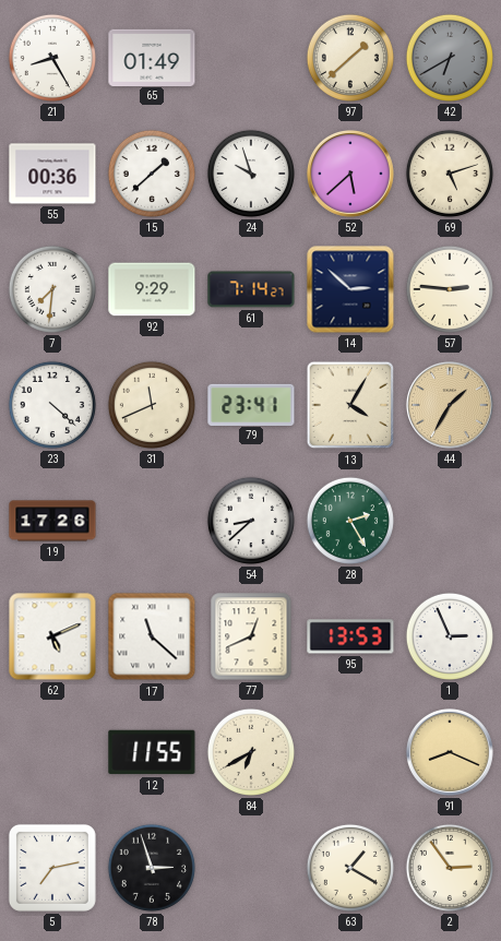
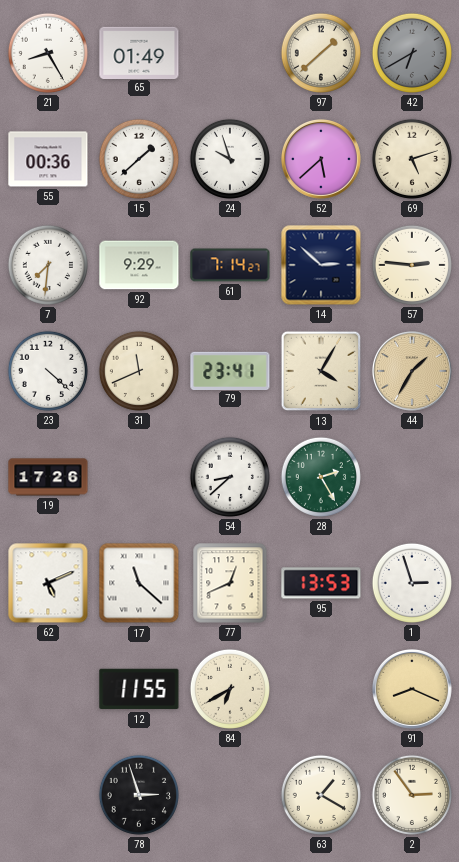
1: 2:56 -> 2:57 (412, 583)
5: 7:13 -> none (52, 868)
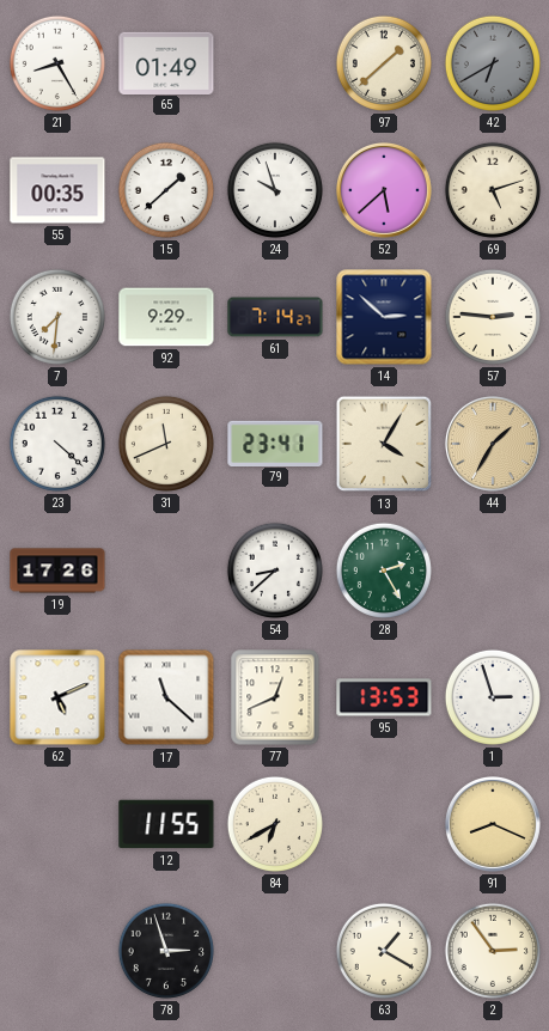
55: 00:36 -> 00:35 (57, 190)
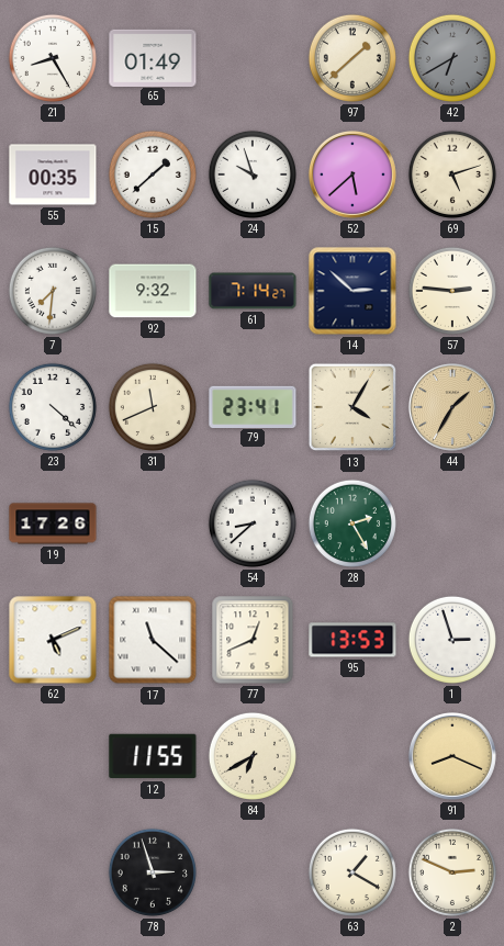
92: 9:29 -> 9:32 (153, 291)
2: 2:54 -> 2:49 (452, 872)
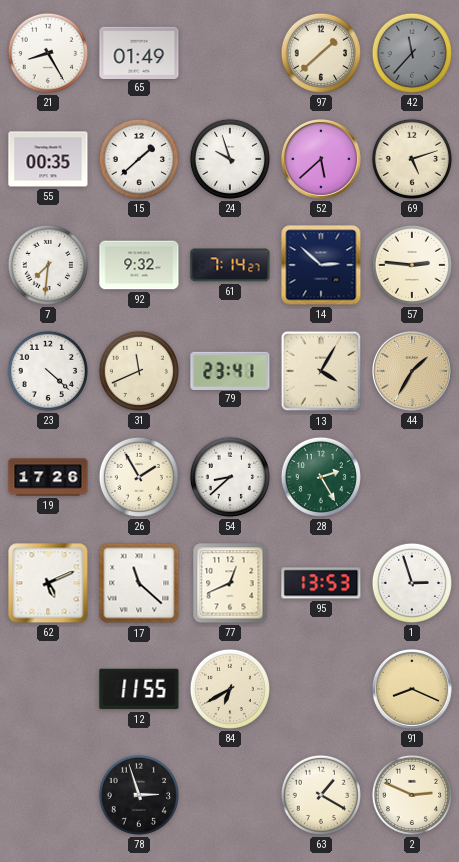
42: 6:40 -> 11:37 (412, 53)
26: none -> 1:55 (139, 477)
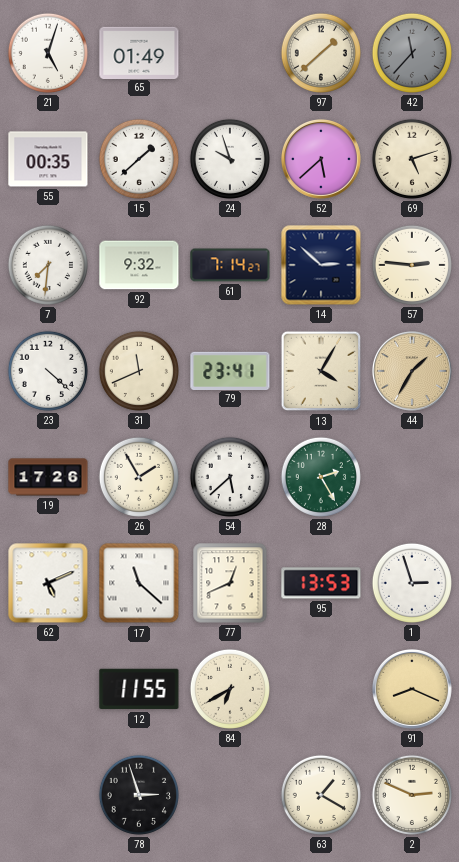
21: 8:25 -> 5:03 (48, 53)
54: 8:38 -> 5:38 (230, 477)
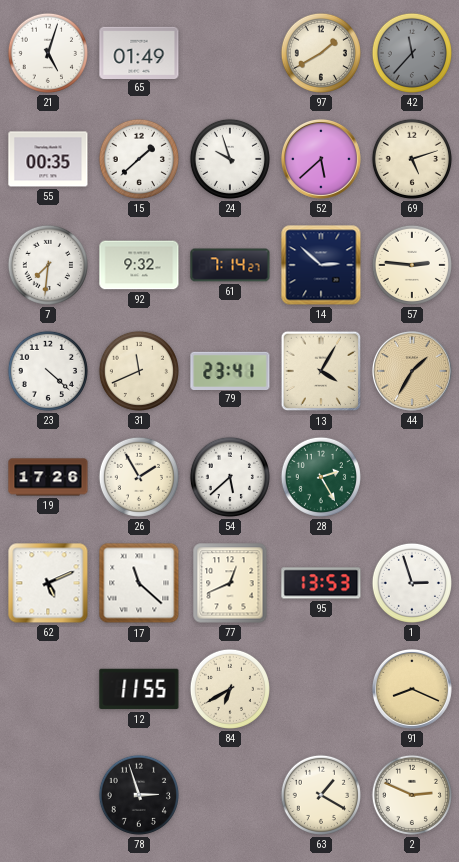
97: 1:38 -> 1:40 (321, 53)
